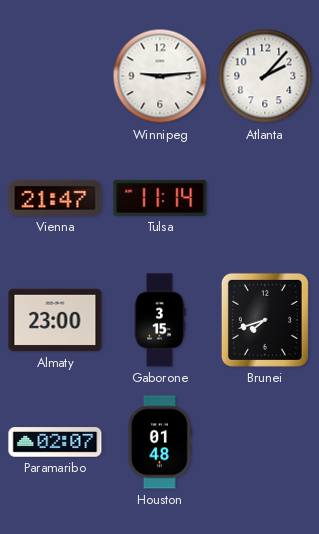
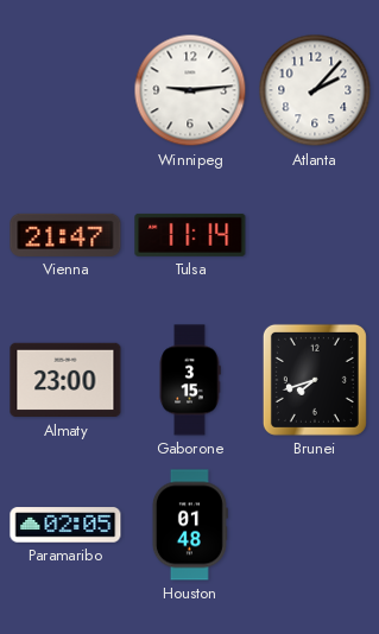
Paramaribo: 02:07 -> 02:05 (65, 525)
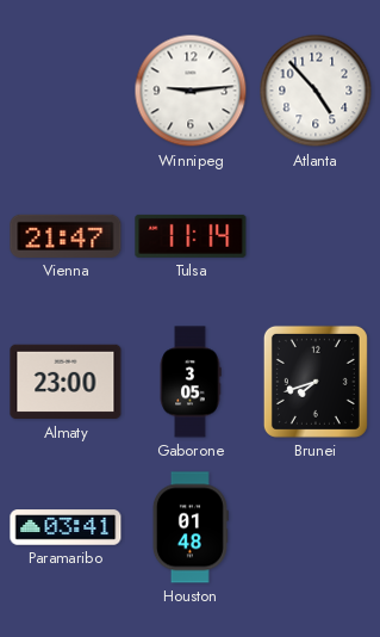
Atlanta: 2:07 -> 4:53 (316, 91)
Gaborone: 3:15 -> 3:05 (191, 382)
Paramaribo: 02:05 -> 03:41 (66, 527)
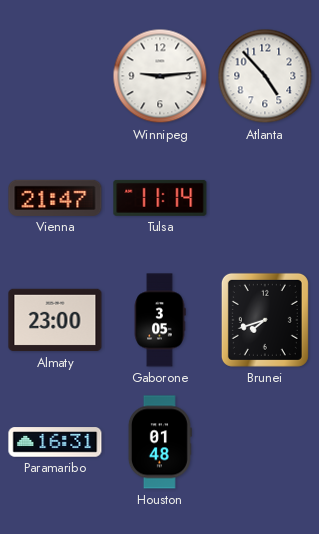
Paramaribo: 03:41 -> 16:31 (55, 442)
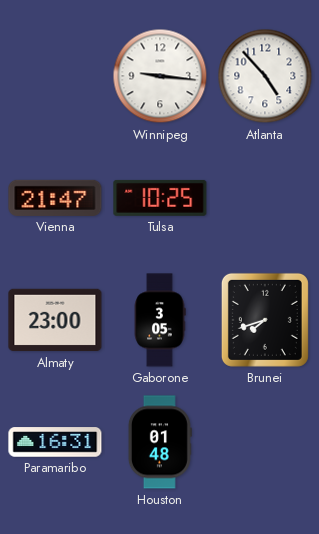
Winnipeg: 9:14 -> 9:16 (160, 76)
Tulsa: 11:14 -> 10:25 (160, 198)
